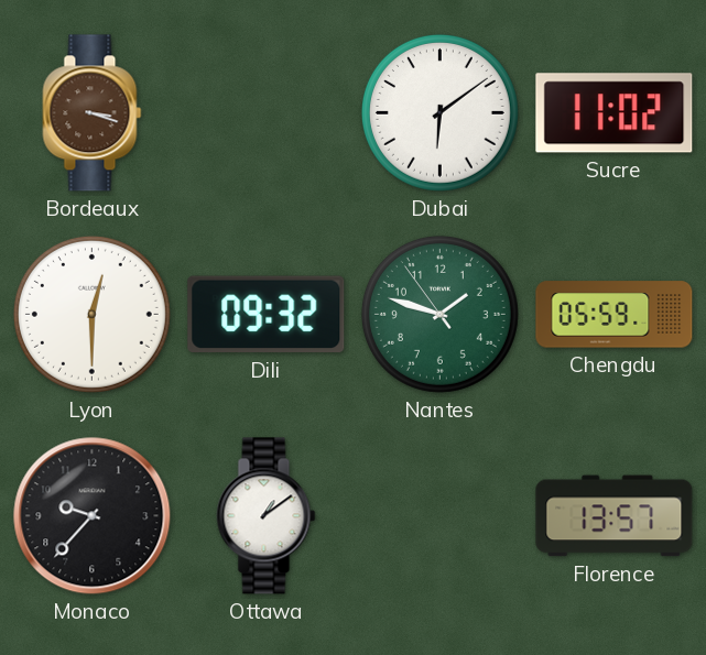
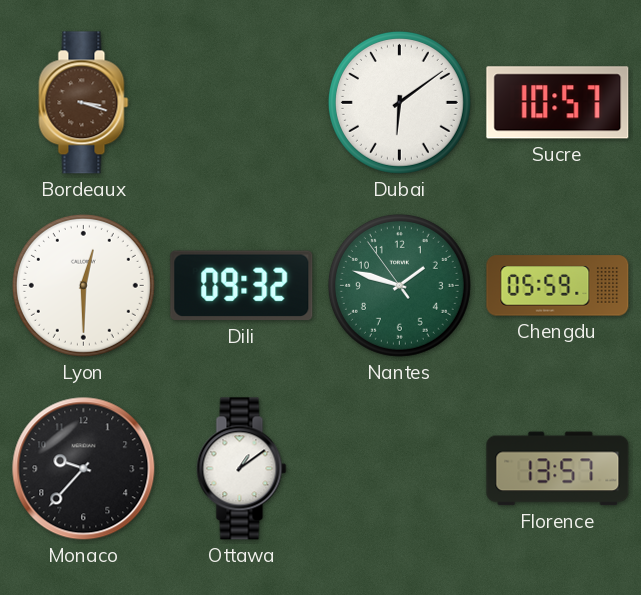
Sucre: 11:02 -> 10:57 (558, 103)
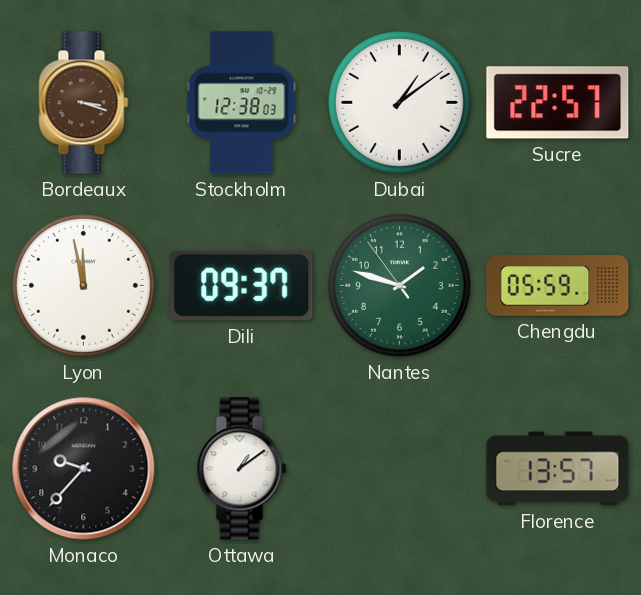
Stockholm: none -> 12:38 (242, 103)
Dubai: 6:09 -> 1:09 (399, 102)
Sucre: 10:57 -> 22:57 (558, 103)
Lyon: 12:30 -> 11:58 (83, 285)
Dili: 09:32 -> 09:37 (242, 286)
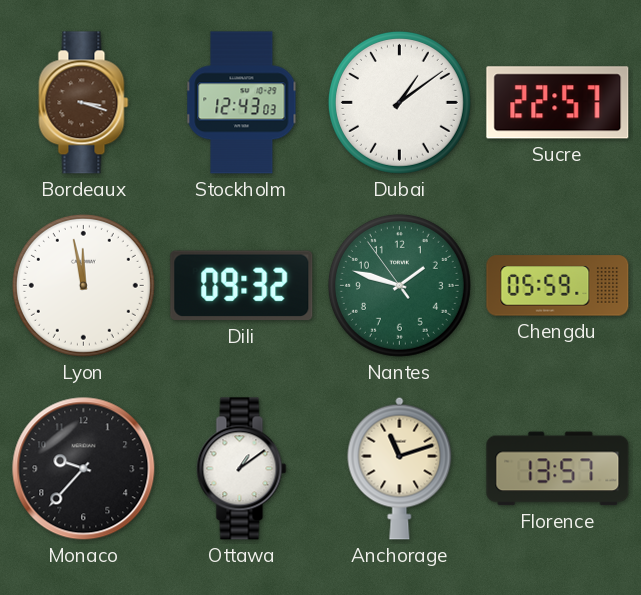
Stockholm: 12:38 -> 12:43 (242, 103)
Dili: 09:37 -> 09:32 (242, 286)
Anchorage: none -> 11:12 (400, 468)
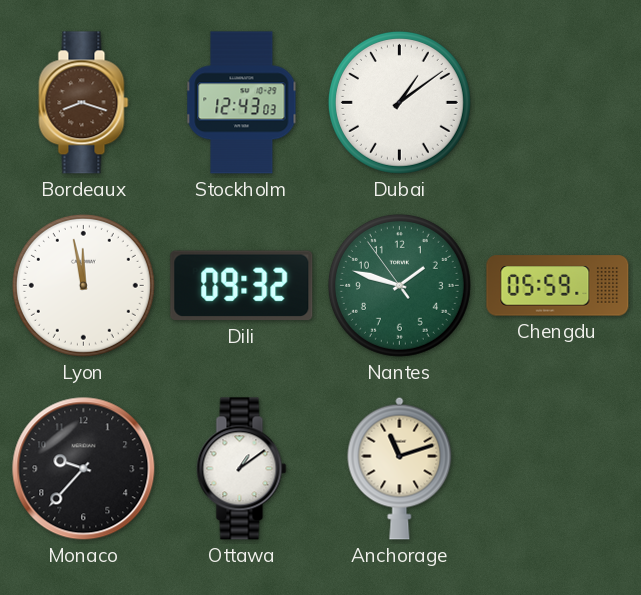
Bordeaux: 3:18 -> 8:18 (84, 103)
Sucre: 22:57 -> none (558, 103)
Florence: 13:57 -> none (558, 469)
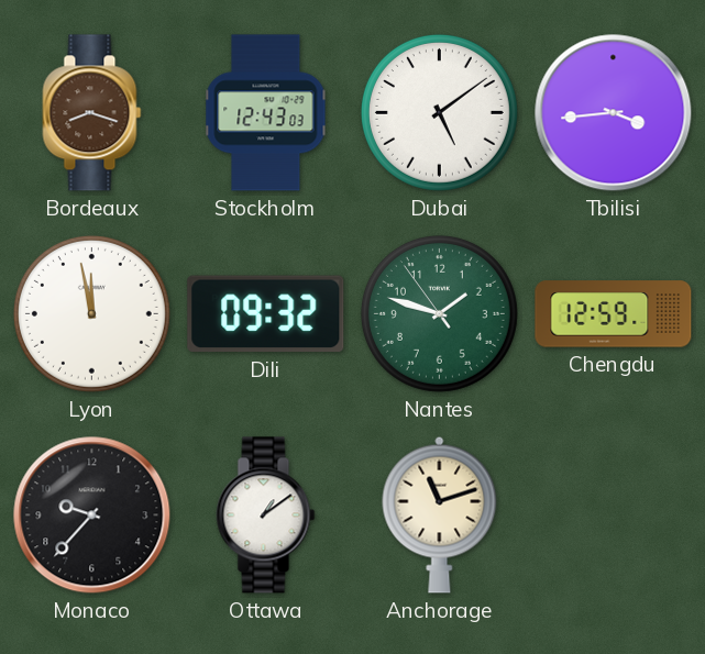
Dubai: 1:09 -> 5:09 (439, 112)
Tbilisi: none -> 3:44 (614, 113)
Chengdu: 05:59 -> 12:59 (614, 314)
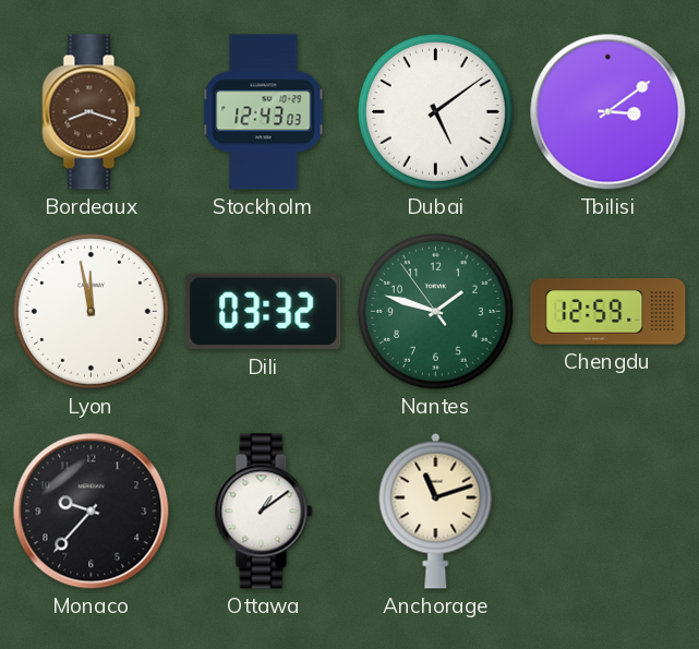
Tbilisi: 3:44 -> 3:09 (608, 112)
Dili: 09:32 -> 03:32 (264, 312)
